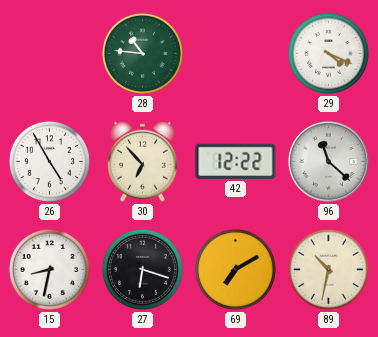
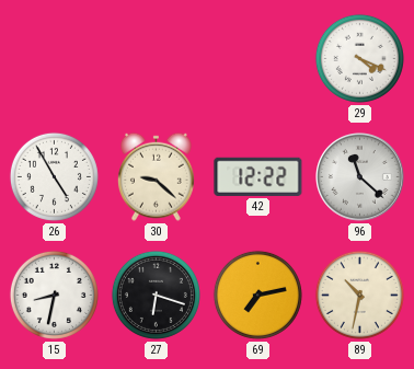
28: 10:46 -> none (142, 53)
30: 6:53 -> 9:22 (156, 176)
69: 7:10 -> 7:13 (257, 295)
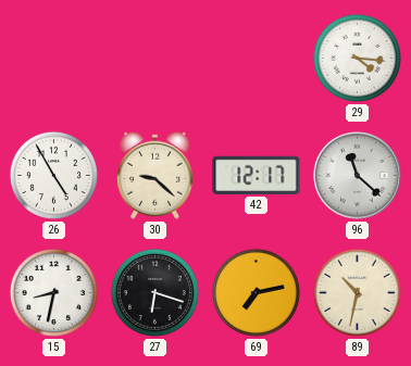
29: 4:19 -> 4:16 (357, 58)
42: 12:22 -> 12:17 (257, 175)
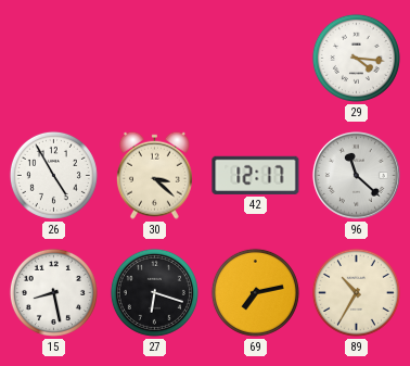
30: 9:22 -> 3:22 (154, 175)
15: 8:32 -> 8:28 (53, 292)
89: 10:32 -> 10:35 (356, 292)
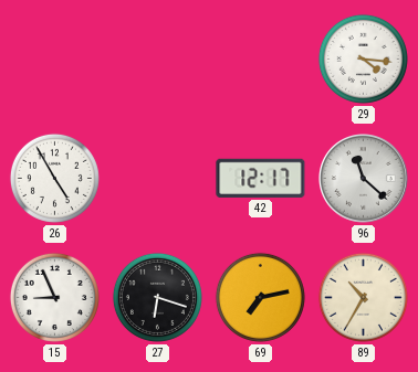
30: 3:22 -> none (154, 175)
15: 8:28 -> 8:56 (54, 297)
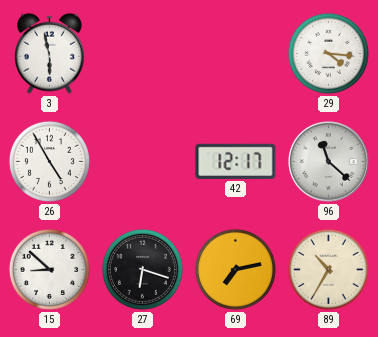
3: none -> 5:58 (49, 53)
15: 8:56 -> 8:52 (49, 269)
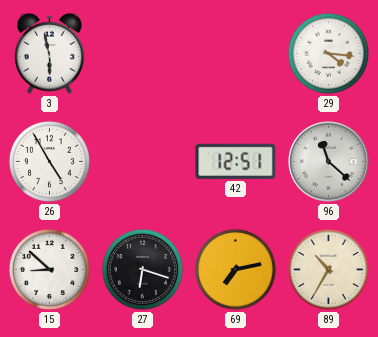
42: 12:17 -> 12:51 (236, 161)
